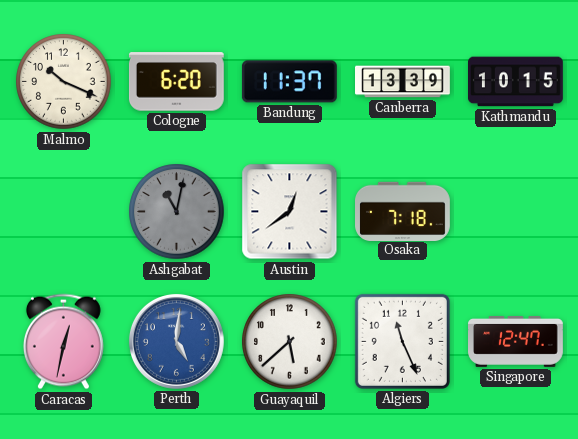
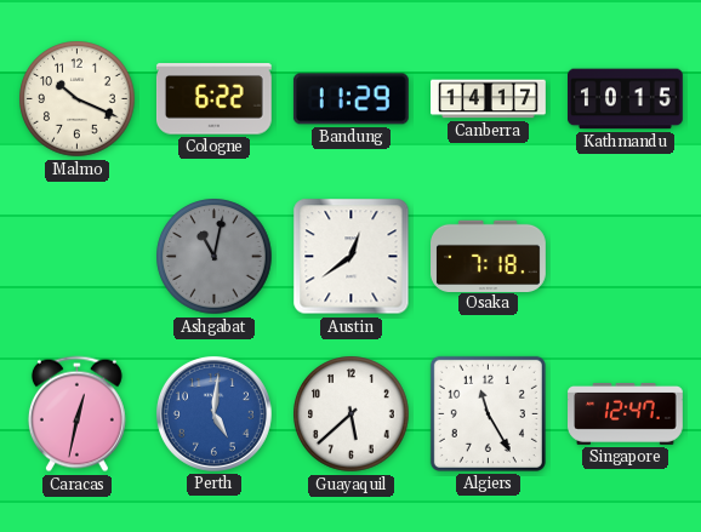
Cologne: 6:20 -> 6:22 (213, 99)
Bandung: 11:37 -> 11:29 (350, 99)
Canberra: 13:39 -> 14:17 (489, 99)
Algiers: 11:26 -> 11:25 (488, 413)
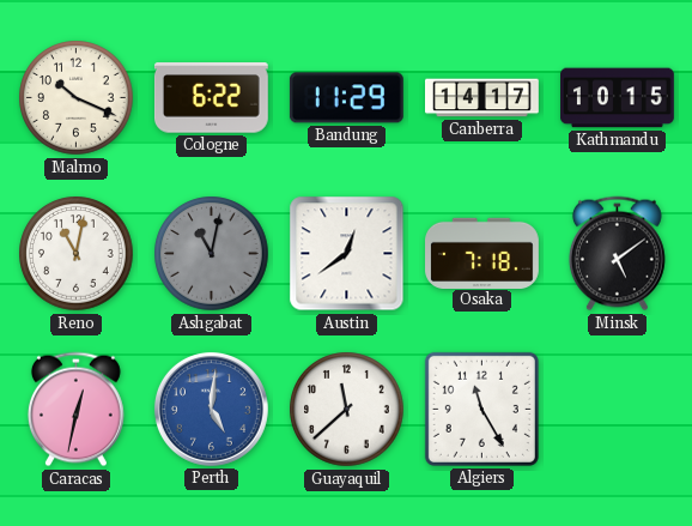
Reno: none -> 11:02 (77, 254)
Minsk: none -> 5:09 (617, 254)
Guayaquil: 5:38 -> 11:38 (347, 410)
Singapore: 12:47 -> none (626, 414)
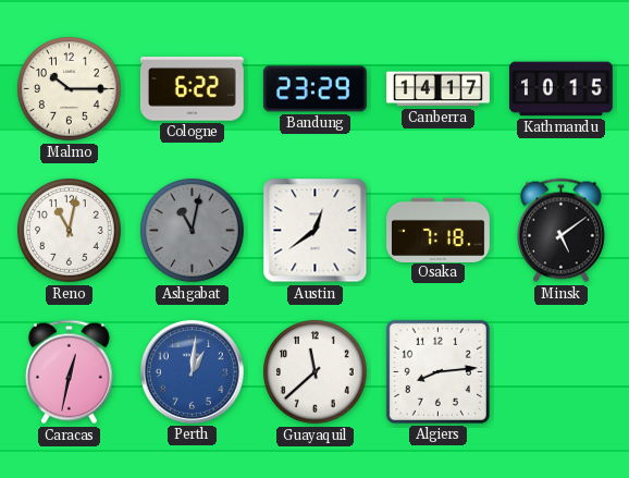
Malmo: 10:19 -> 10:15 (70, 89)
Bandung: 11:29 -> 23:29 (314, 89)
Perth: 5:01 -> 1:01 (192, 371)
Algiers: 11:25 -> 8:14 (437, 371)
